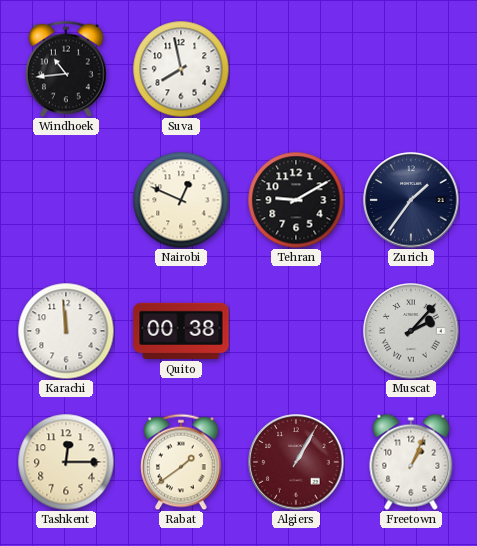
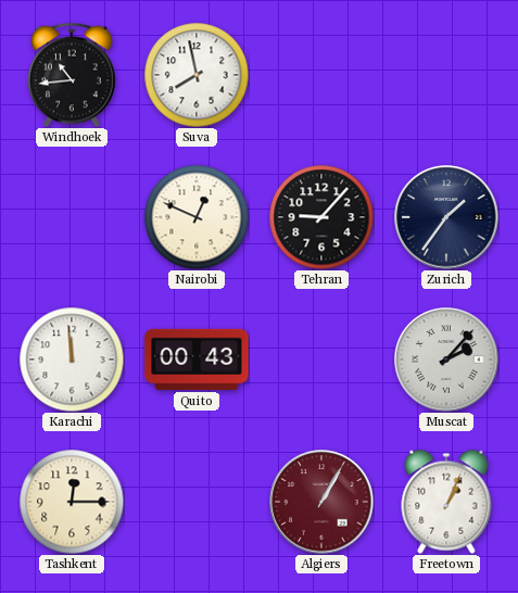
Tehran: 9:10 -> 9:07 (321, 217)
Quito: 00:38 -> 00:43 (197, 359)
Rabat: 1:39 -> none (181, 462)
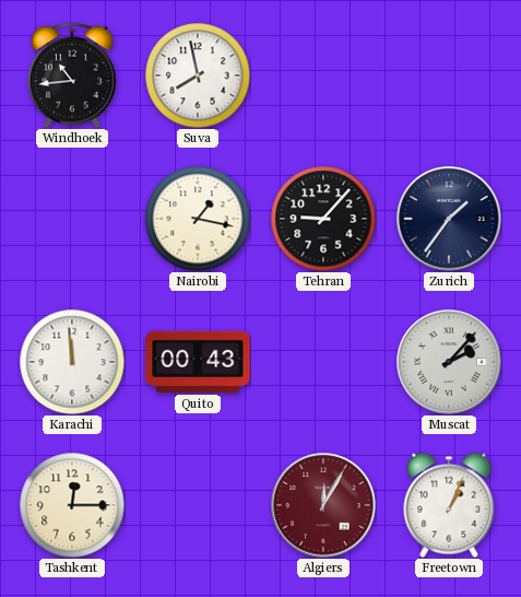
Nairobi: 12:49 -> 1:17 (198, 219)
Algiers: 1:05 -> 12:05 (323, 505)
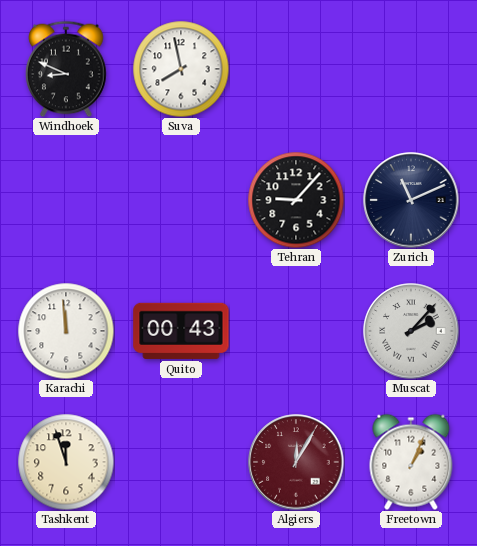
Windhoek: 10:44 -> 8:49 (66, 69)
Nairobi: 1:17 -> none (198, 219)
Zurich: 1:36 -> 11:11 (411, 200)
Tashkent: 12:15 -> 11:57 (66, 462)
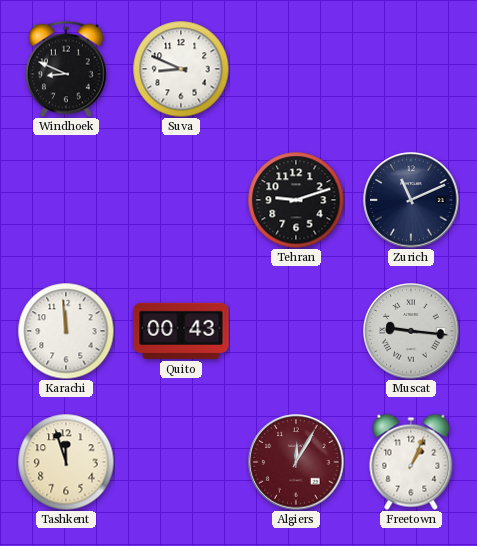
Suva: 7:58 -> 8:49 (181, 69)
Tehran: 9:07 -> 9:12 (296, 200)
Muscat: 2:07 -> 9:16 (411, 331)
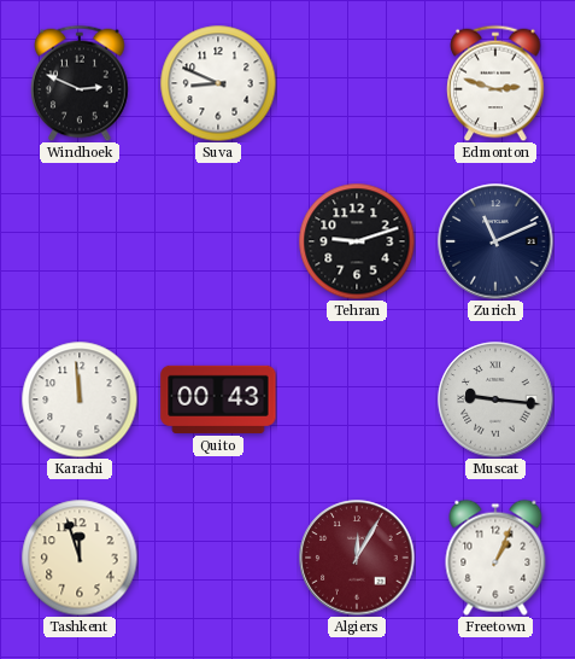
Windhoek: 8:49 -> 2:49 (80, 83)
Edmonton: none -> 2:48 (495, 83)
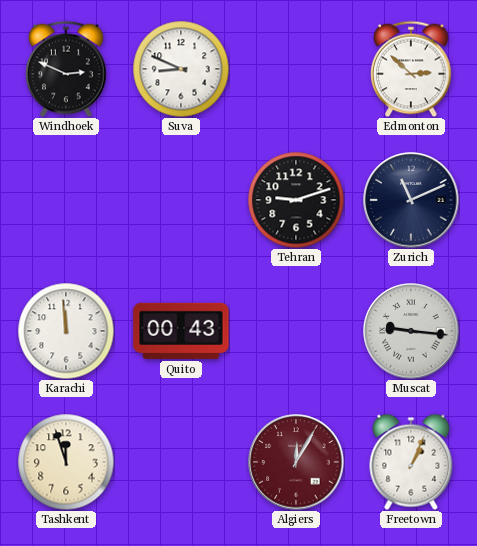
Edmonton: 2:48 -> 2:52 (411, 69)
